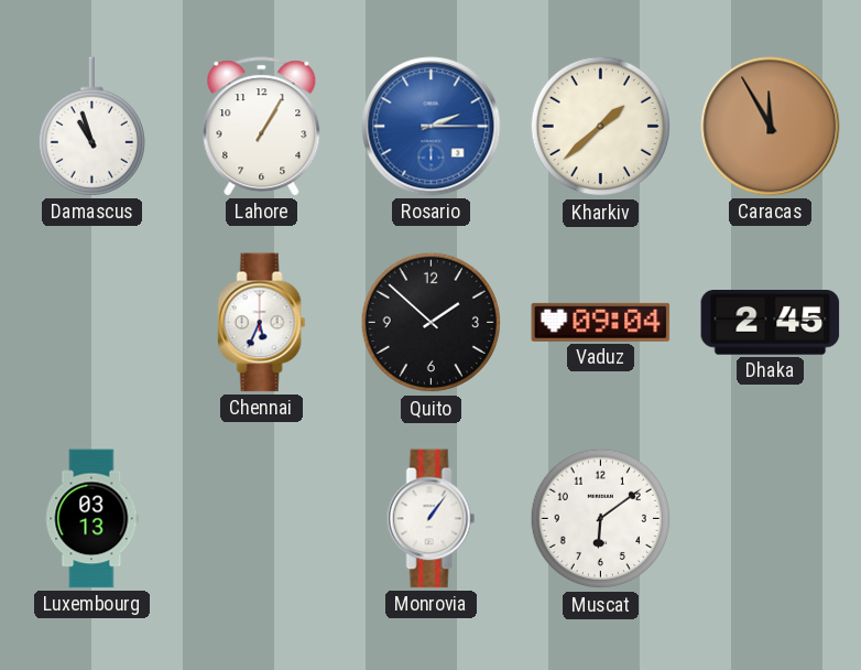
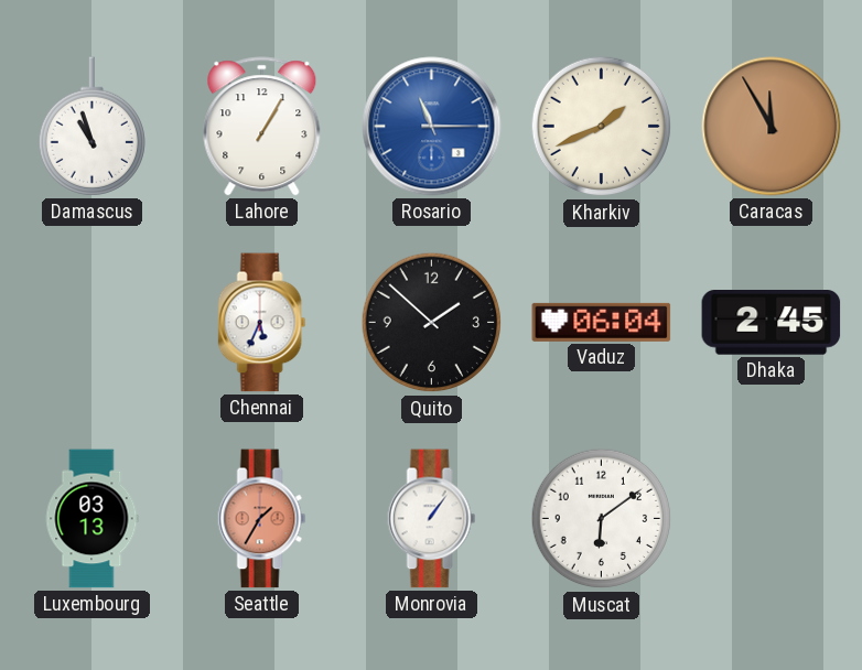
Rosario: 2:15 -> 11:15 (432, 127)
Kharkiv: 1:38 -> 1:41 (602, 127)
Vaduz: 09:04 -> 06:04 (602, 322)
Seattle: none -> 1:35 (262, 519)
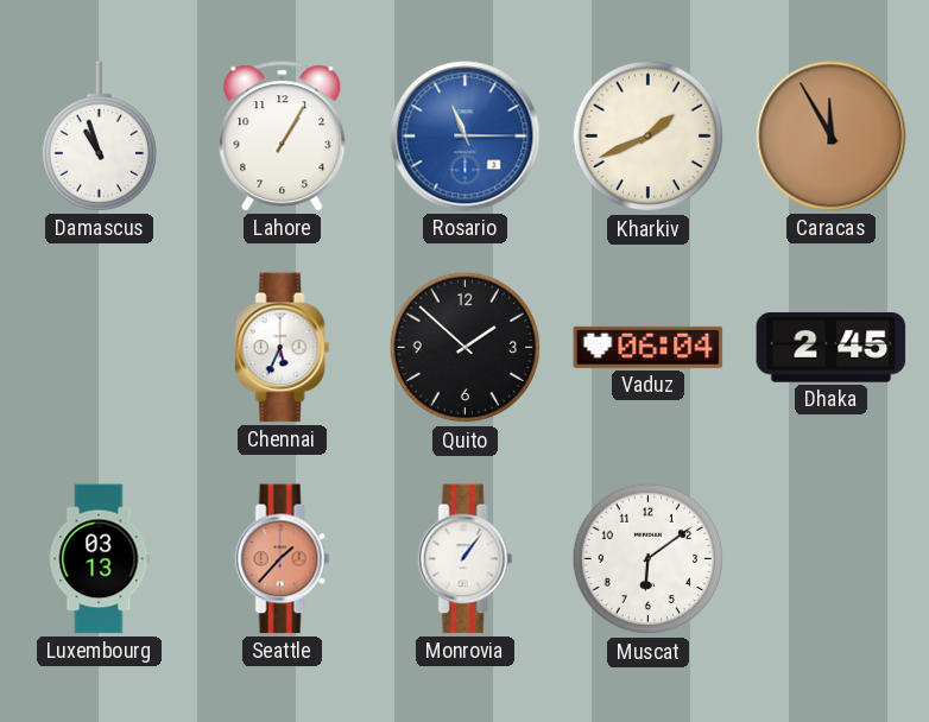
Seattle: 1:35 -> 1:37 (283, 559)
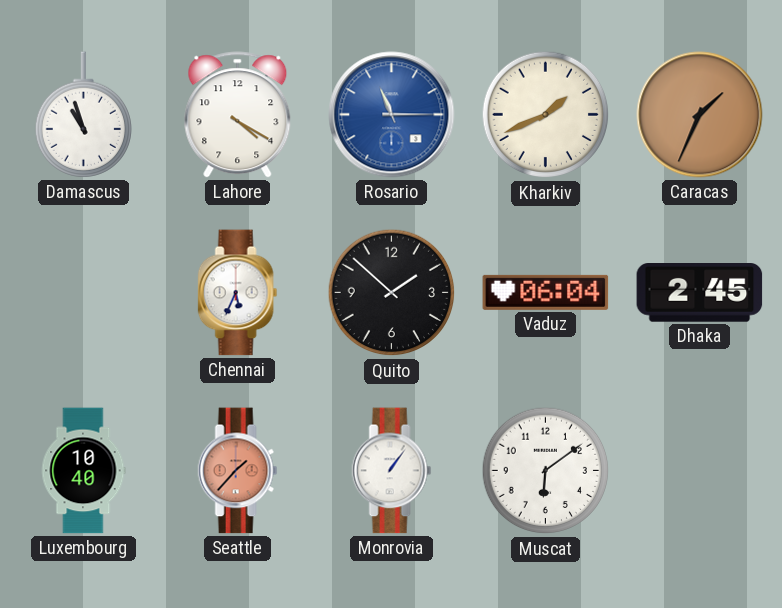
Lahore: 1:05 -> 4:20 (238, 115)
Caracas: 11:55 -> 1:34 (700, 115)
Luxembourg: 03:13 -> 10:40 (83, 471)
